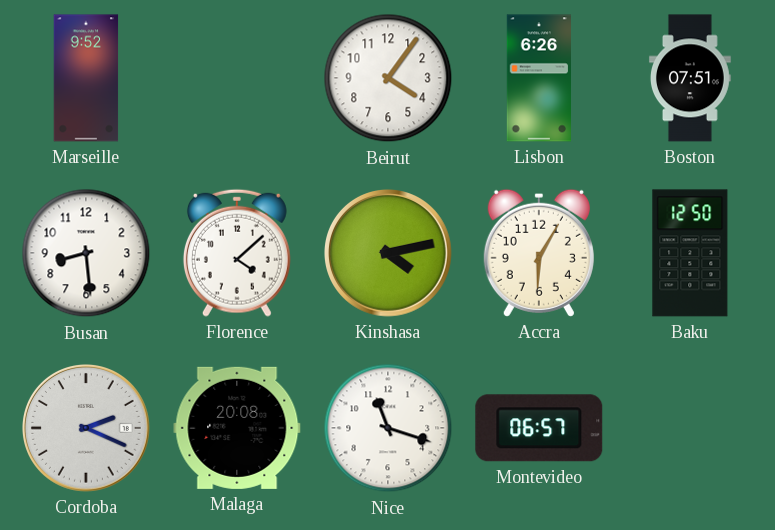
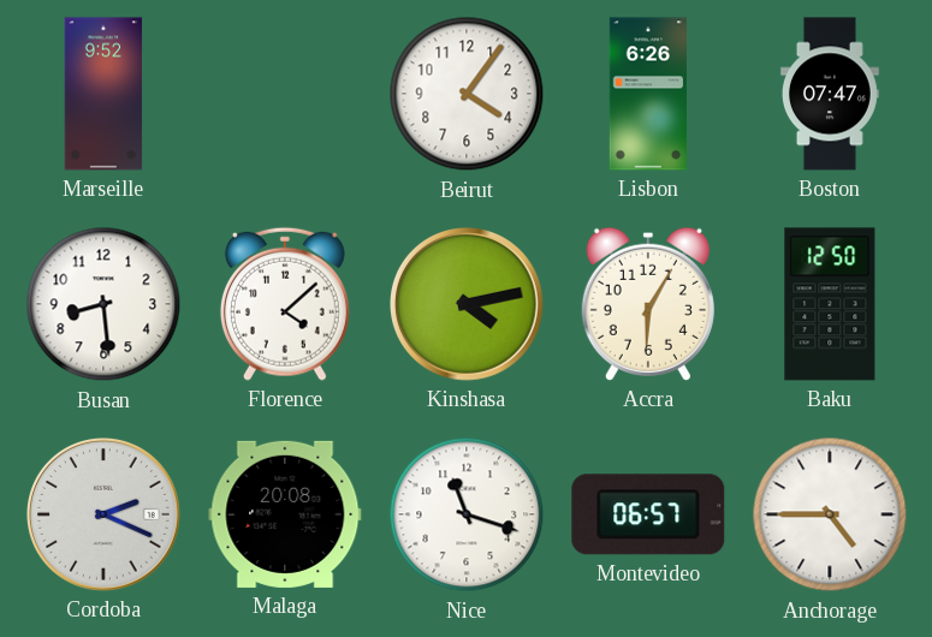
Boston: 07:51 -> 07:47 (830, 94)
Anchorage: none -> 4:45 (830, 514)
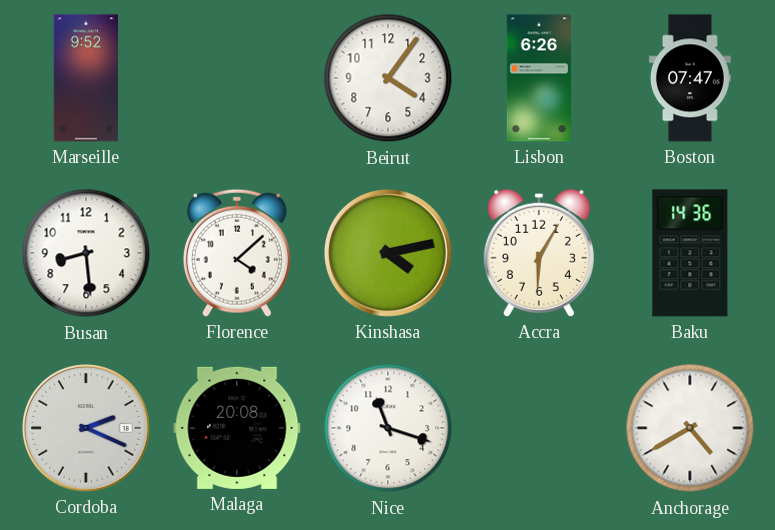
Baku: 12:50 -> 14:36 (690, 253)
Montevideo: 06:57 -> none (648, 514)
Anchorage: 4:45 -> 4:40 (690, 428)
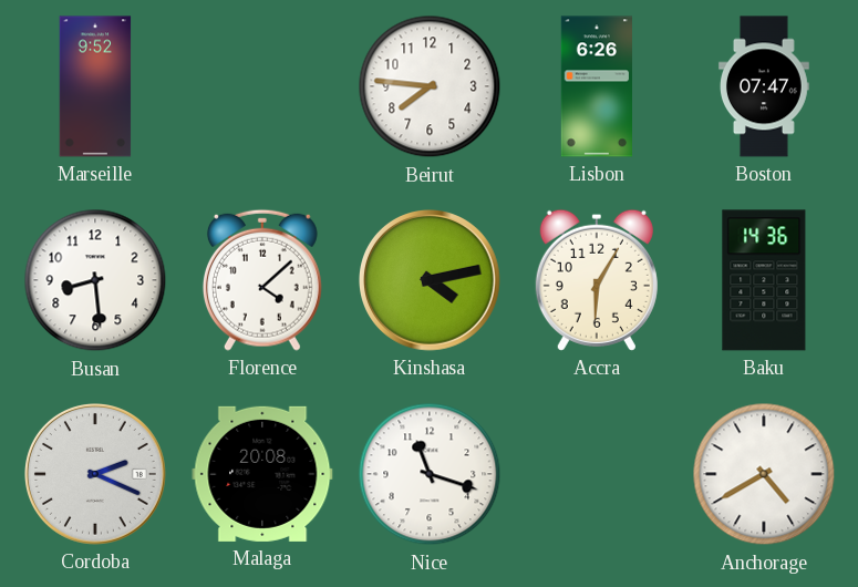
Beirut: 4:06 -> 7:46 (430, 86)
